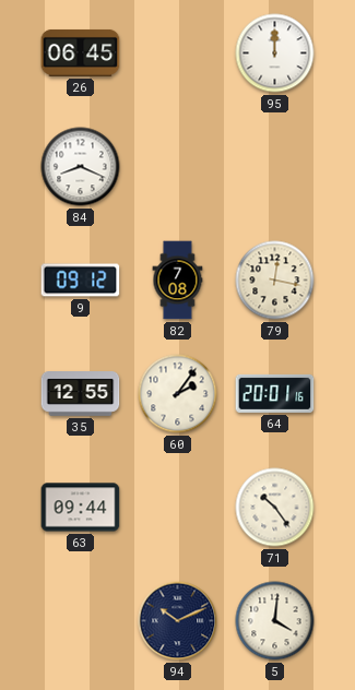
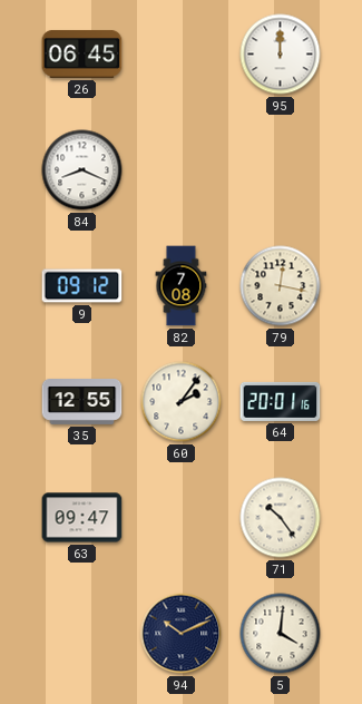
63: 09:44 -> 09:47 (82, 518)
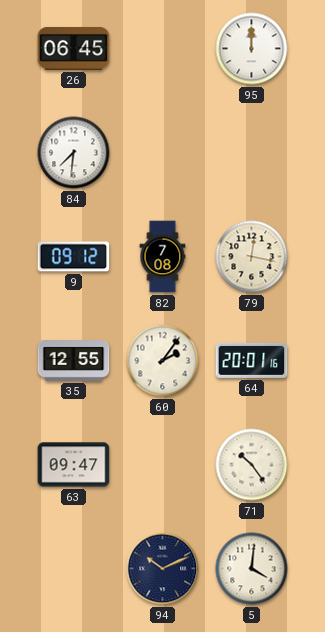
84: 8:19 -> 7:31 (74, 153)
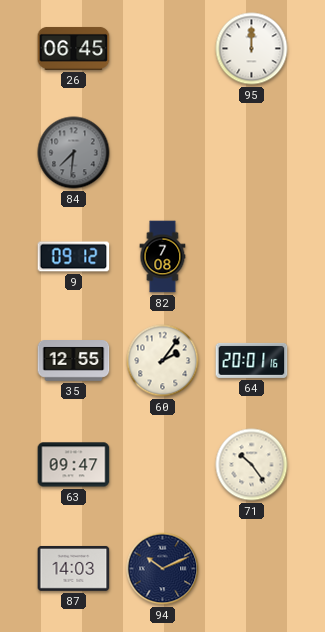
84 dial: white -> grey (74, 153)
79: 12:17 -> none (252, 257)
87: none -> 14:03 (74, 569)
5: 4:01 -> none (252, 569)
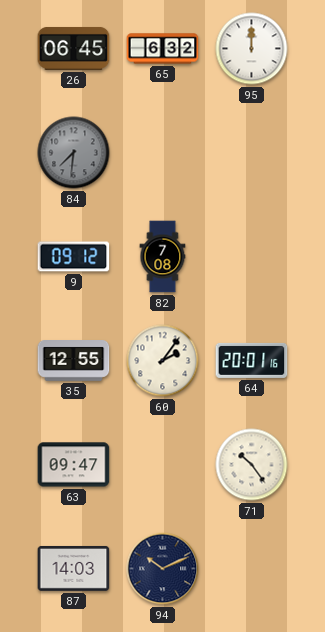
65: none -> 6:32 (163, 49)
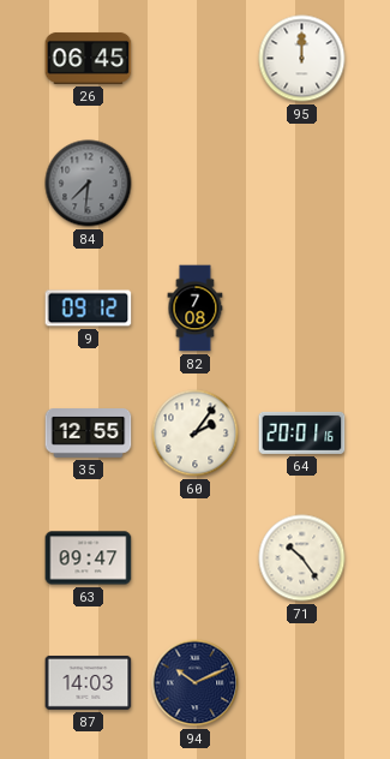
65: 6:32 -> none (163, 49)
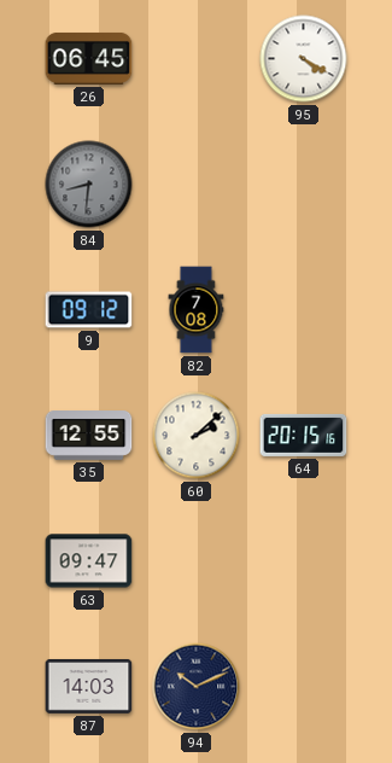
95: 12:00 -> 4:20 (304, 59)
84: 7:31 -> 8:31 (89, 185)
60: 2:06 -> 2:08 (197, 436)
64: 20:01 -> 20:15 (304, 435)
71: 10:24 -> none (302, 558)
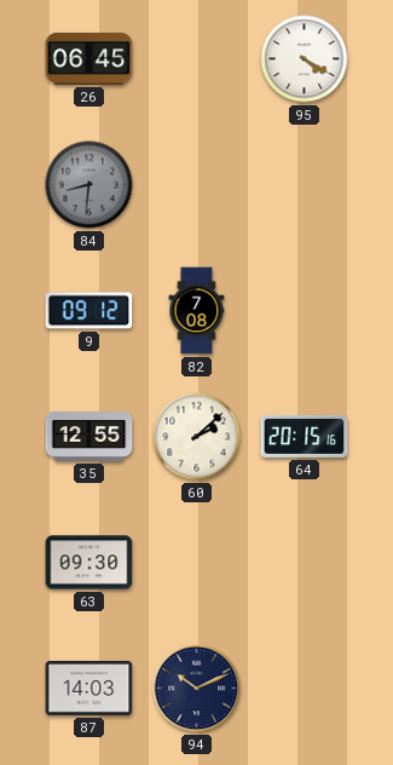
63: 09:47 -> 09:30 (89, 563)
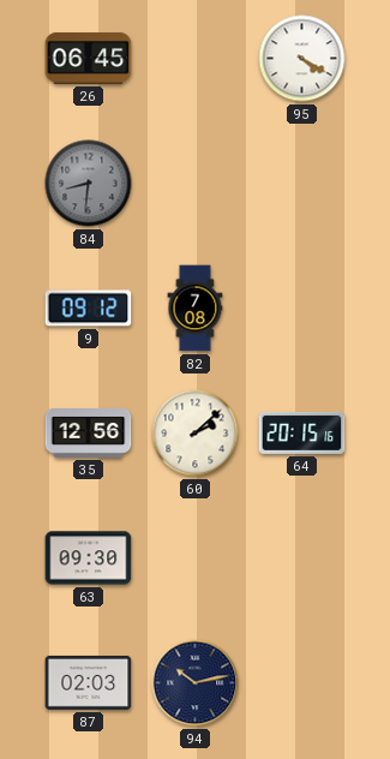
35: 12:55 -> 12:56 (89, 434)
87: 14:03 -> 02:03 (89, 683)
94: 10:11 -> 10:13 (196, 683)
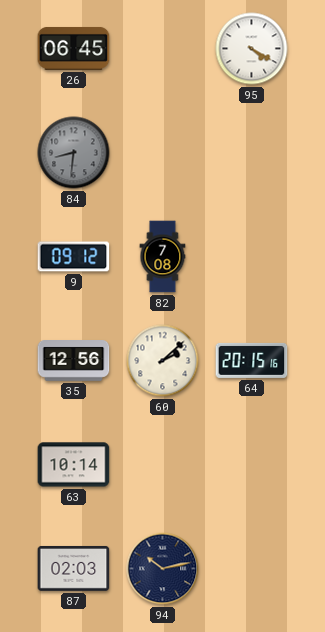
63: 09:30 -> 10:14 (74, 465)
